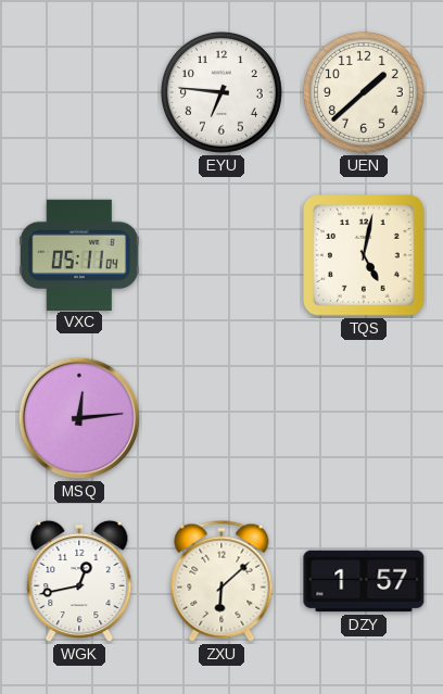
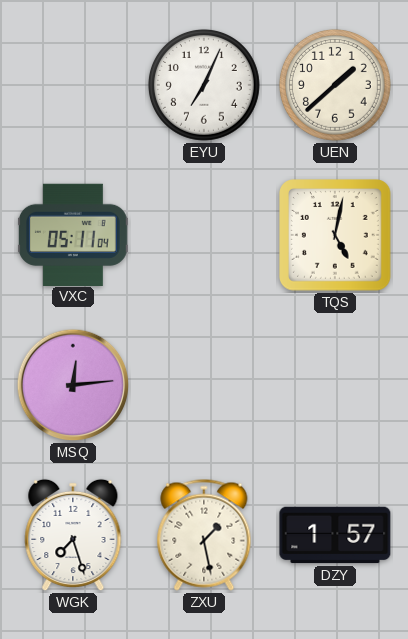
EYU: 6:46 -> 7:04 (204, 85)
WGK: 12:43 -> 7:27 (73, 535)
ZXU: 6:08 -> 1:28 (204, 535)
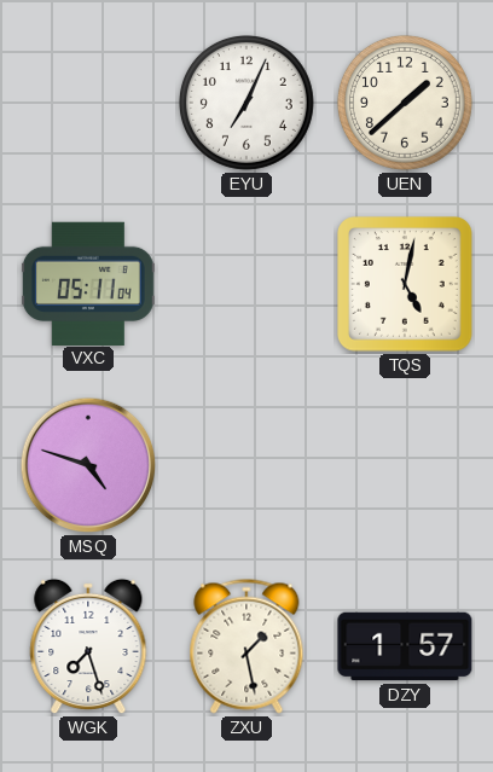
MSQ: 12:14 -> 4:48 (88, 465)
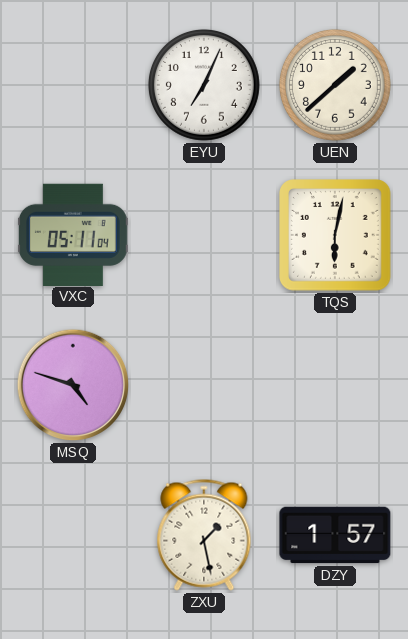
TQS: 5:02 -> 6:02 (336, 236)
WGK: 7:27 -> none (88, 646)
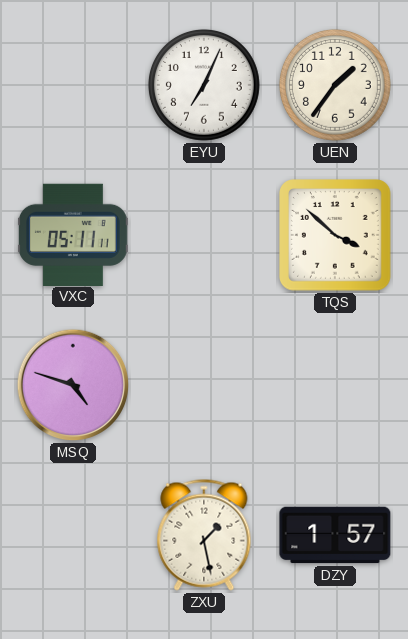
UEN: 1:38 -> 1:36 (335, 85)
VXC: 05:11:04 -> 05:11:11 (73, 234)
TQS: 6:02 -> 3:52 (336, 236)
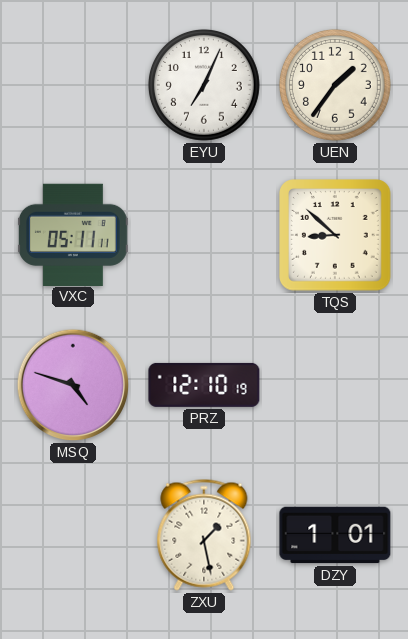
TQS: 3:52 -> 8:52 (336, 236)
PRZ: none -> 12:10 (204, 385)
DZY: 1:57 -> 1:01 (335, 535)
